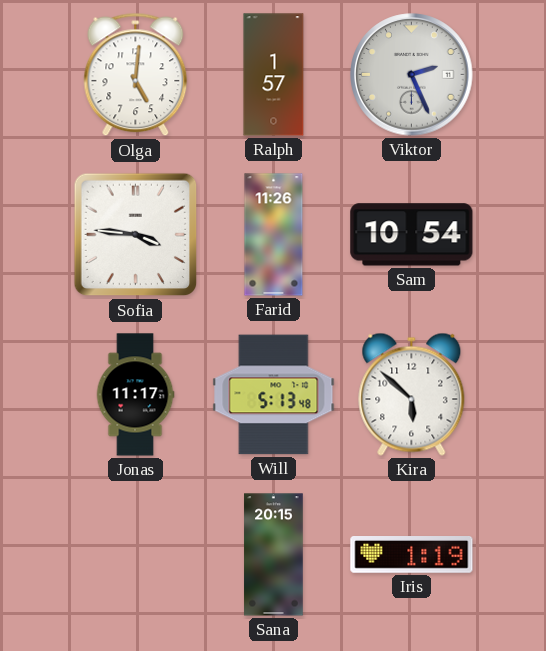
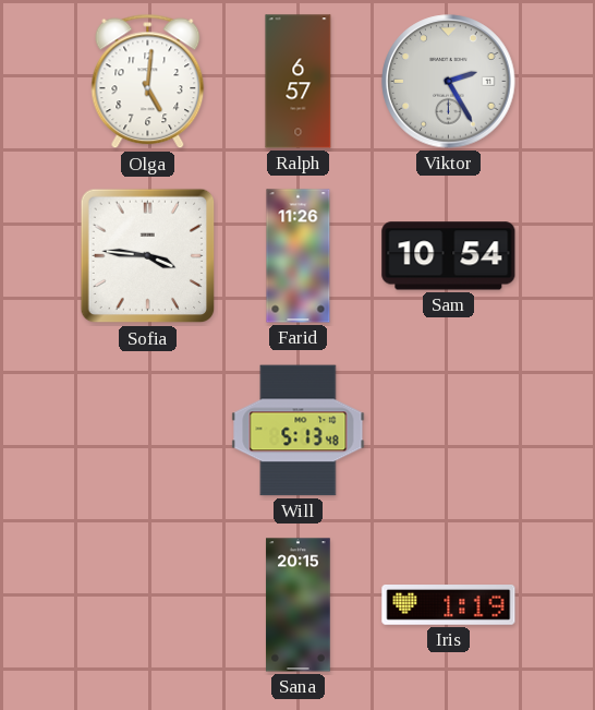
Ralph: 1:57 -> 6:57 (299, 82)
Viktor: 2:26 -> 2:25 (449, 82)
Jonas: 11:17 -> none (135, 395)
Kira: 5:52 -> none (412, 394)
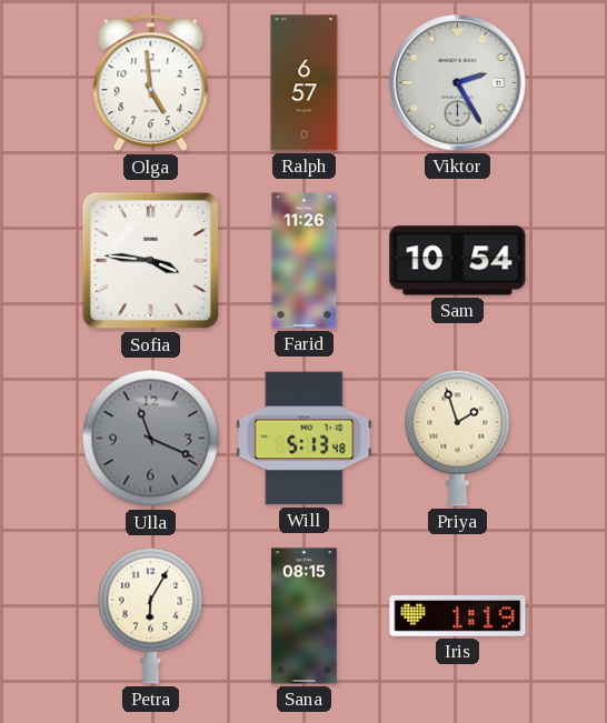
Olga: 5:01 -> 4:59 (151, 83)
Ulla: none -> 11:19 (151, 439)
Priya: none -> 1:57 (458, 438)
Petra: none -> 6:05 (151, 615)
Sana: 20:15 -> 08:15 (305, 616)
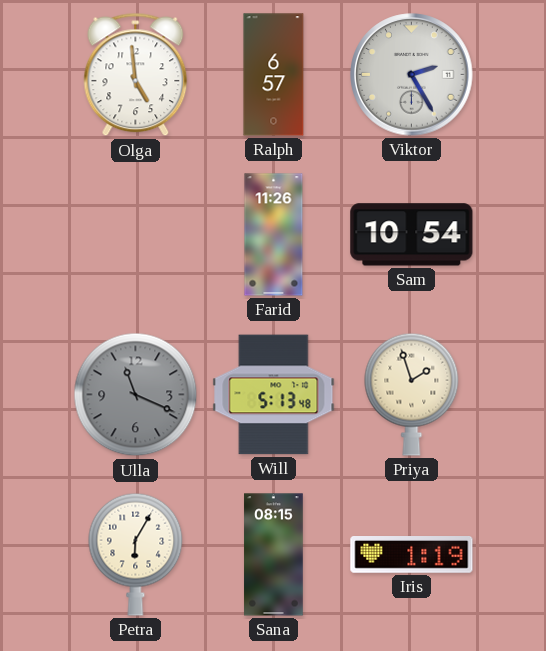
Sofia: 3:46 -> none (151, 261)
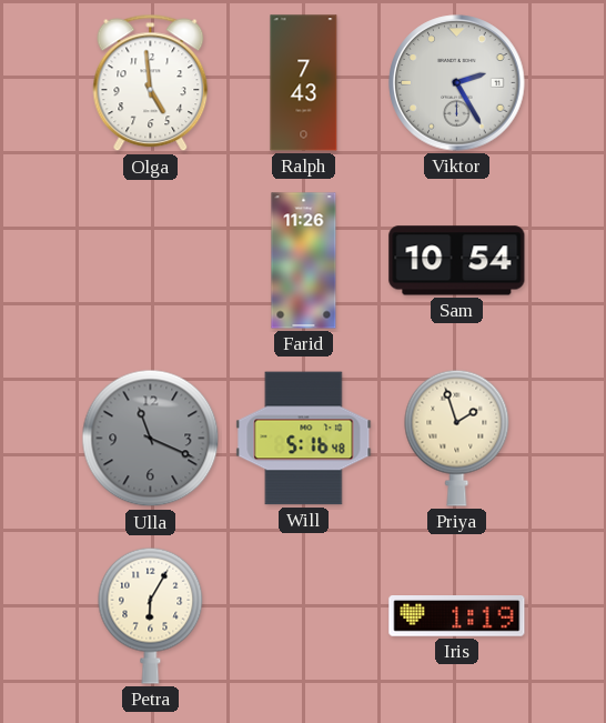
Ralph: 6:57 -> 7:43 (304, 83)
Will: 5:13 -> 5:16 (304, 439)
Sana: 08:15 -> none (274, 555)
